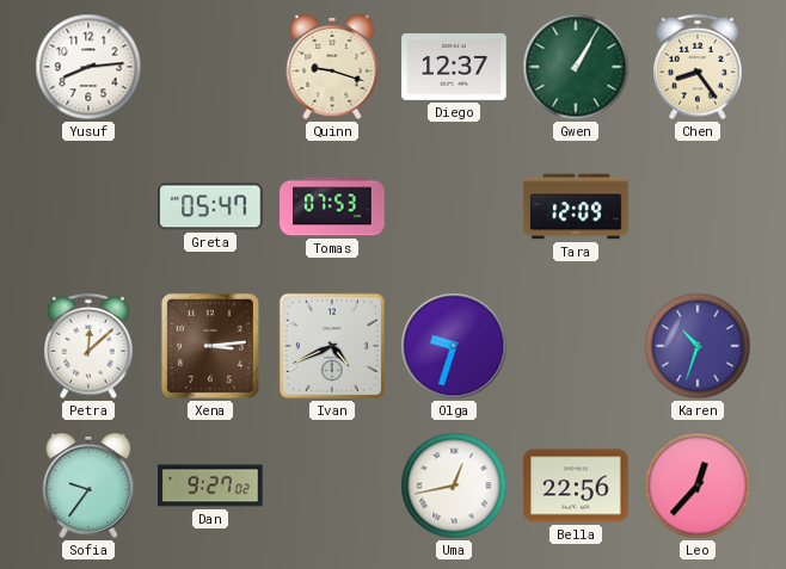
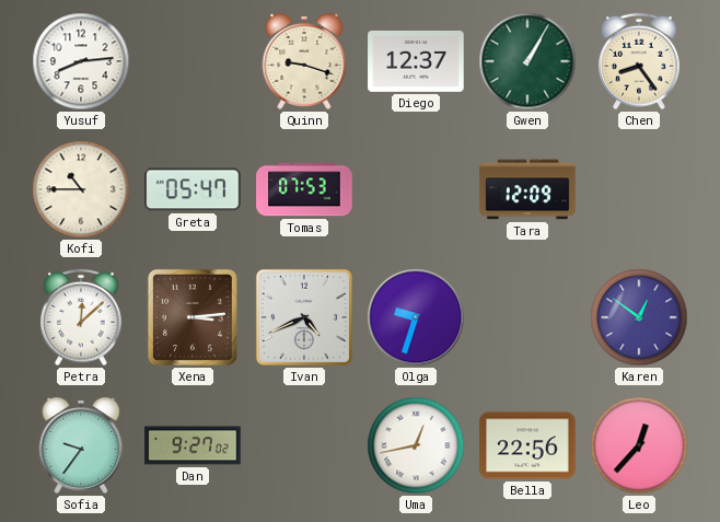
Kofi: none -> 10:45 (81, 189)
Karen: 10:33 -> 12:51 (639, 317)
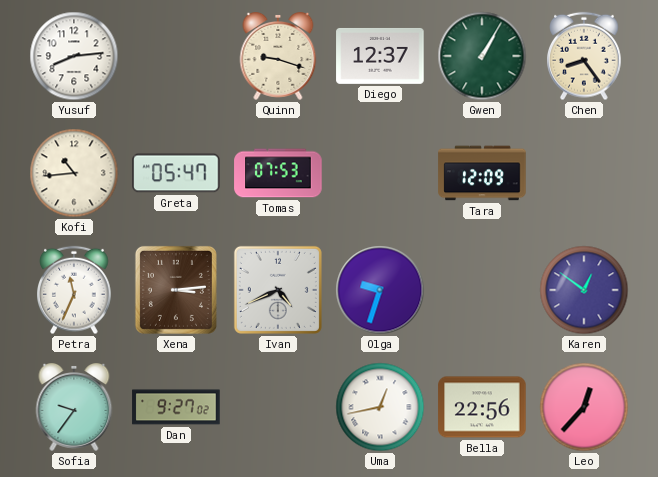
Kofi: 10:45 -> 10:44 (74, 173)
Petra: 12:08 -> 11:34 (75, 290)
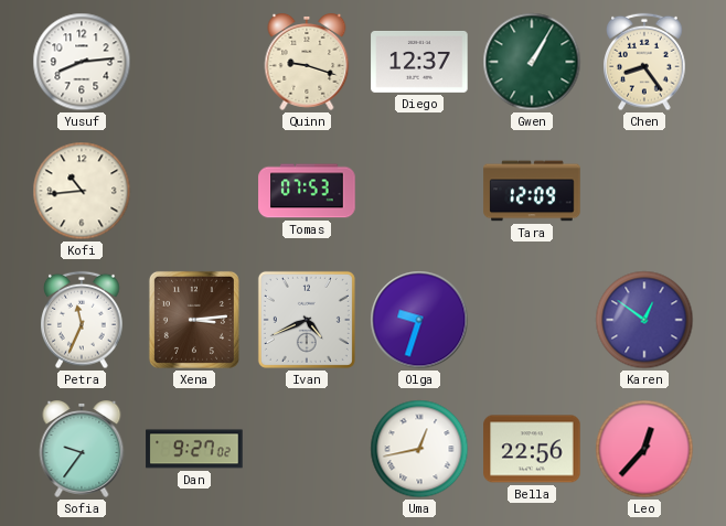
Greta: 05:47 -> none (176, 173)
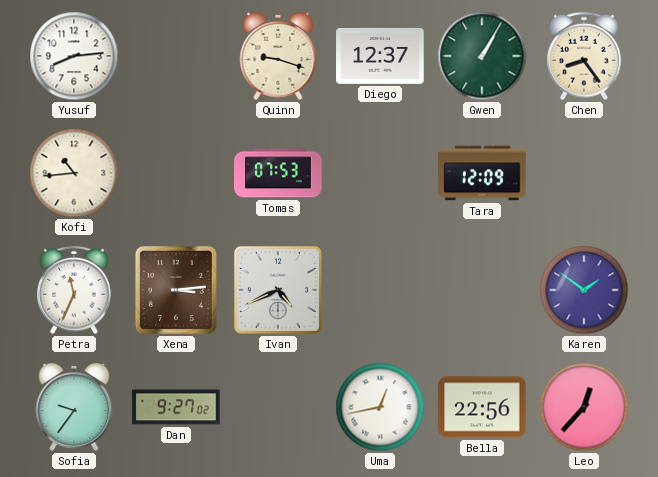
Olga: 9:33 -> none (419, 320)
Karen: 12:51 -> 1:51 (584, 290)
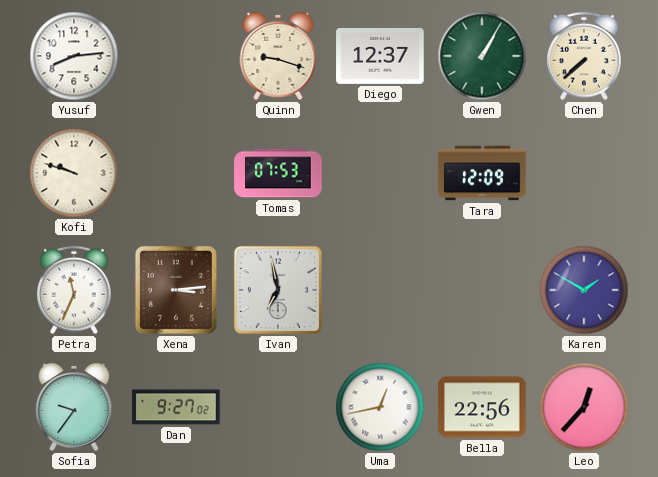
Chen: 8:24 -> 7:38 (585, 56)
Kofi: 10:44 -> 9:48 (74, 173)
Ivan: 4:41 -> 6:58 (278, 290)
Karen: 1:51 -> 1:50 (584, 290)
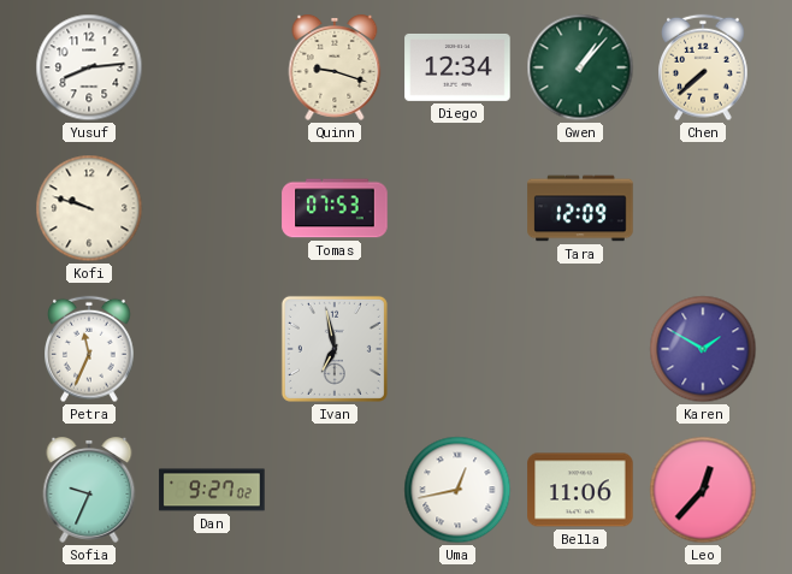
Diego: 12:37 -> 12:34 (457, 67)
Gwen: 1:05 -> 1:07 (580, 67)
Xena: 3:14 -> none (176, 290)
Sofia: 9:36 -> 9:34 (89, 491)
Bella: 22:56 -> 11:06 (580, 490)
